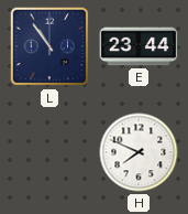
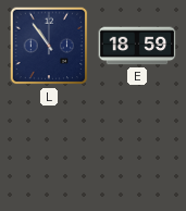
E: 23:44 -> 18:59 (137, 46)
H: 7:49 -> none (139, 152)
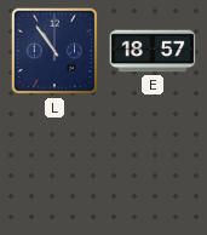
E: 18:59 -> 18:57 (153, 51)
